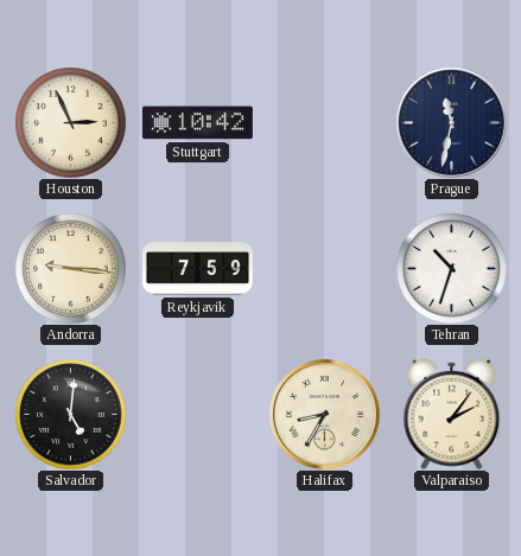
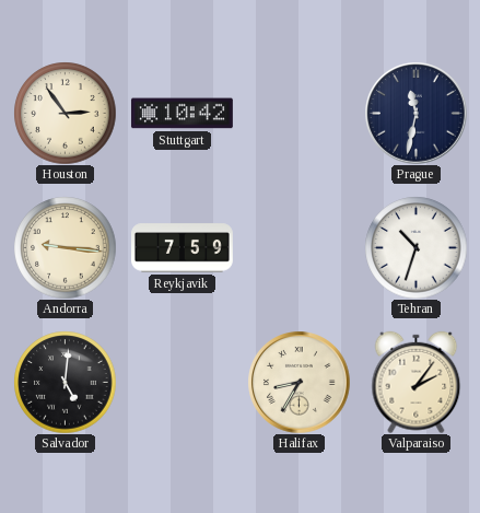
Houston: 2:56 -> 2:54 (65, 113)
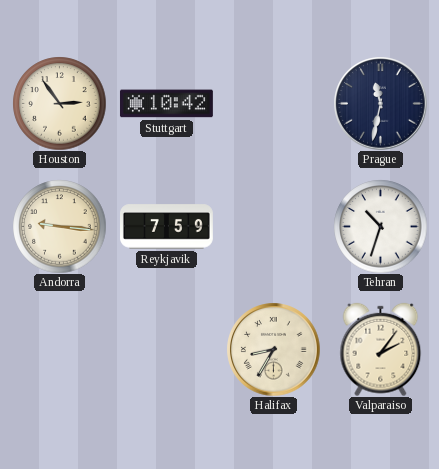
Salvador: 5:01 -> none (65, 382)
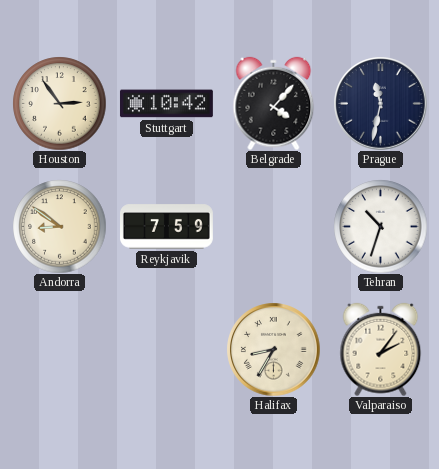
Belgrade: none -> 4:07 (274, 103)
Andorra: 9:16 -> 8:51 (59, 226)
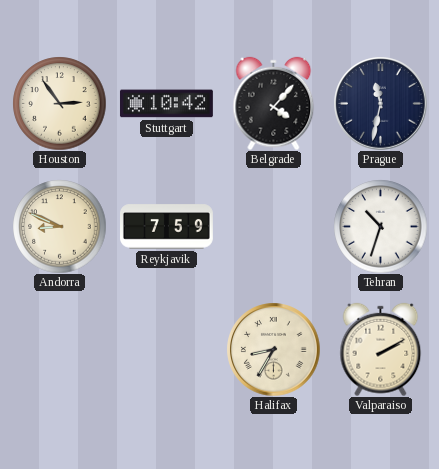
Andorra: 8:51 -> 8:49 (59, 226)
Valparaiso: 2:06 -> 2:10 (381, 349)
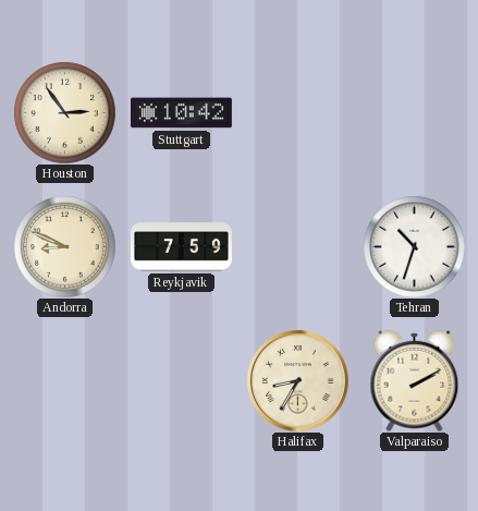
Belgrade: 4:07 -> none (274, 103)
Prague: 11:32 -> none (380, 103)
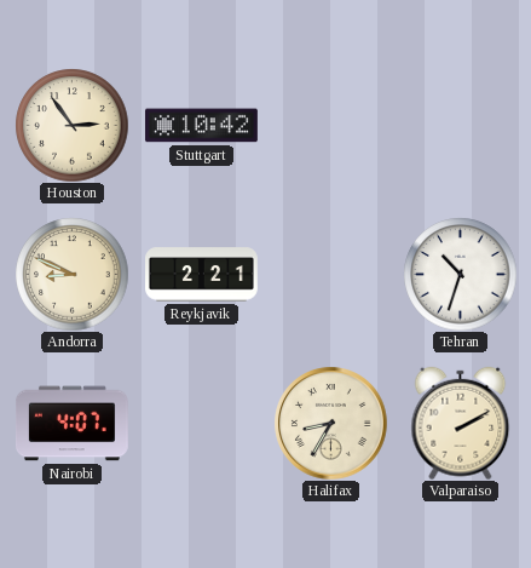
Reykjavik: 7:59 -> 2:21 (202, 275)
Nairobi: none -> 4:07 (71, 424)
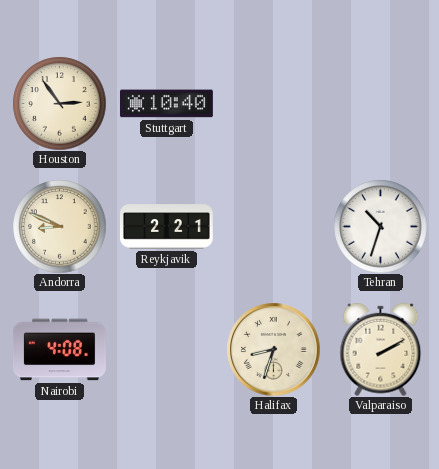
Stuttgart: 10:42 -> 10:40 (166, 104)
Nairobi: 4:07 -> 4:08 (59, 350)
Halifax: 8:35 -> 8:33 (273, 349)
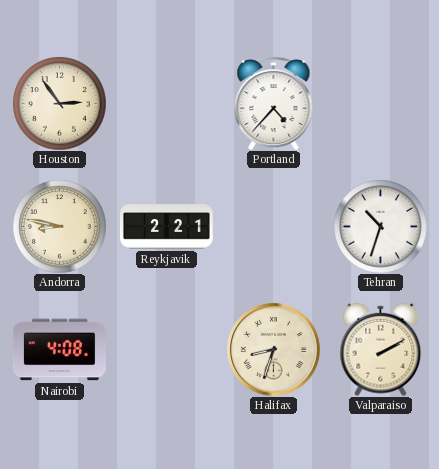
Stuttgart: 10:40 -> none (166, 104)
Portland: none -> 4:37 (274, 103)
Andorra: 8:49 -> 8:47 (59, 226)
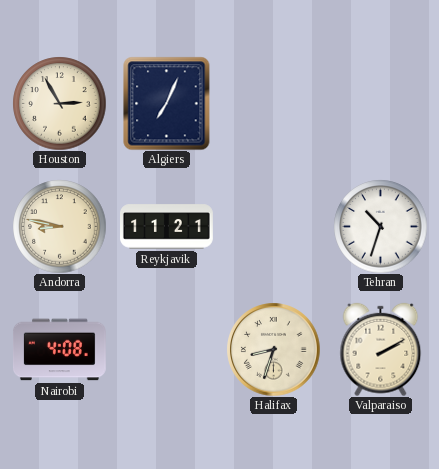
Houston: 2:54 -> 2:55 (59, 103)
Algiers: none -> 7:04 (167, 103)
Portland: 4:37 -> none (274, 103)
Reykjavik: 2:21 -> 11:21 (167, 227)
